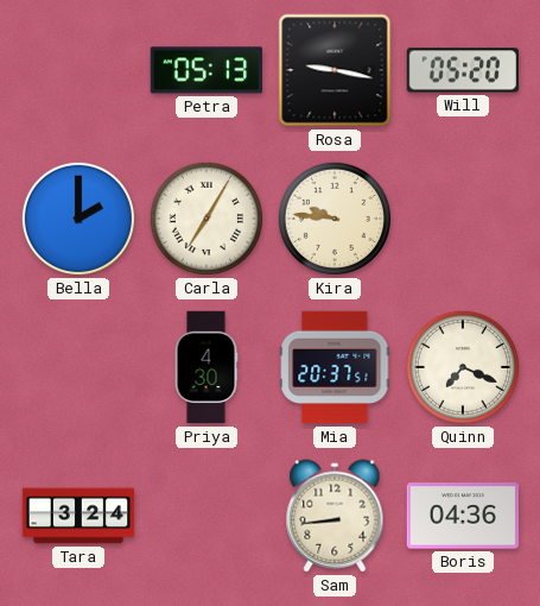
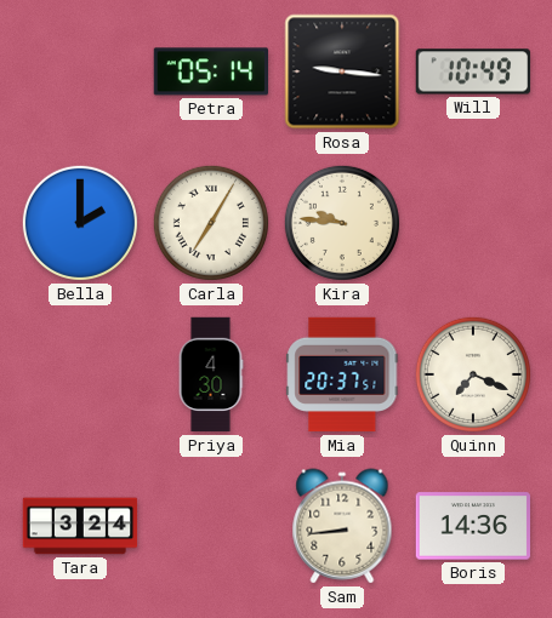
Petra: 05:13 -> 05:14 (210, 71)
Rosa: 9:17 -> 9:16 (342, 71)
Will: 05:20 -> 10:49 (473, 71)
Boris: 04:36 -> 14:36 (473, 526)
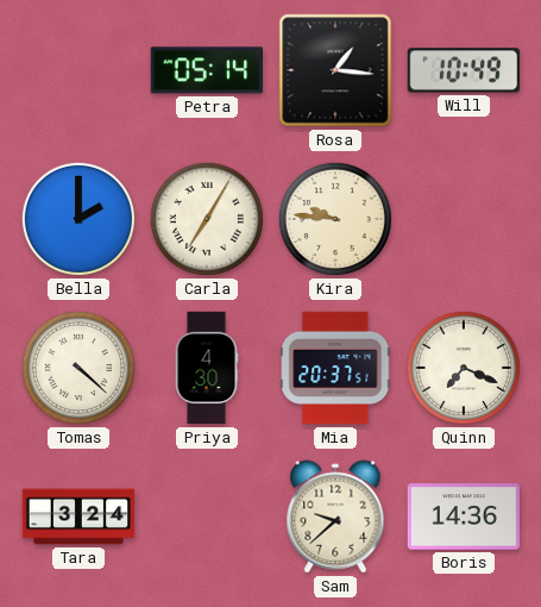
Rosa: 9:16 -> 1:16 (335, 70)
Tomas: none -> 4:22 (78, 368)
Sam: 8:44 -> 9:38 (335, 517)
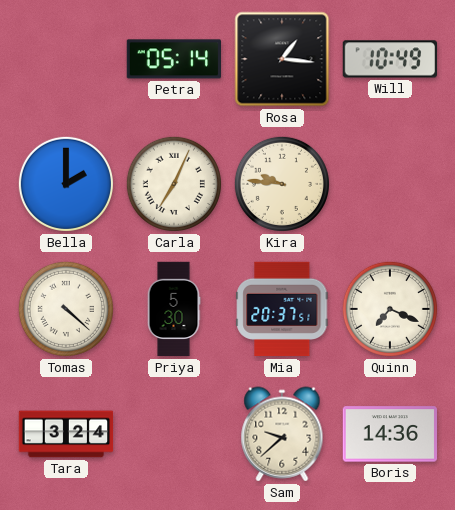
Carla: 7:05 -> 7:04 (174, 184)
Priya: 4:30 -> 5:30 (174, 309)
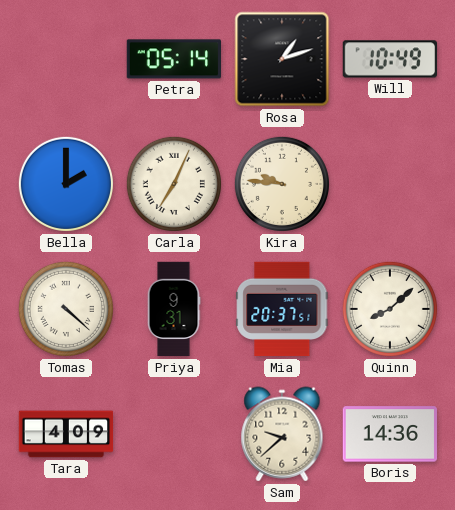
Rosa: 1:16 -> 1:12 (282, 59)
Priya: 5:30 -> 9:31 (174, 309)
Quinn: 7:19 -> 8:08 (390, 309)
Tara: 3:24 -> 4:09 (66, 434)
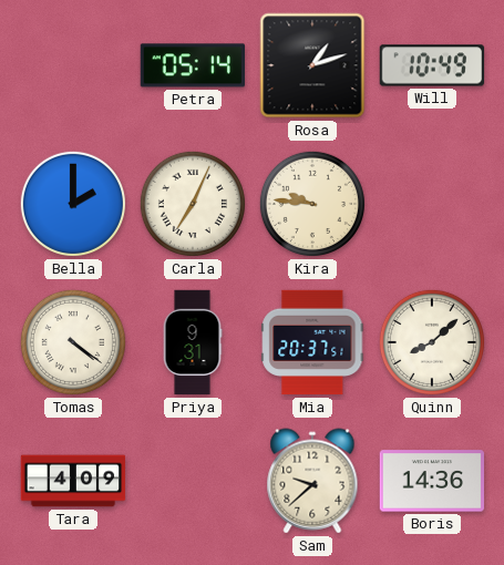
Tomas: 4:22 -> 4:21 (73, 342)
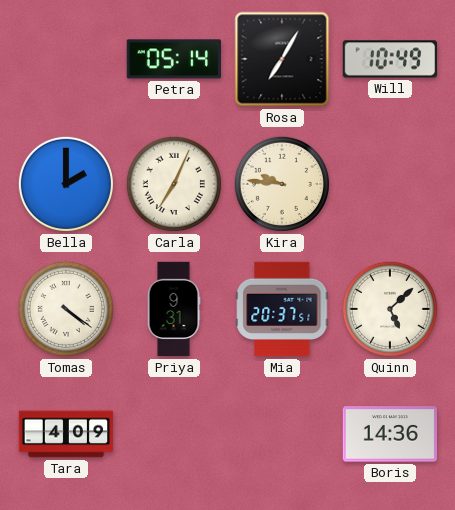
Rosa: 1:12 -> 7:05 (282, 59)
Quinn: 8:08 -> 5:08 (390, 309)
Sam: 9:38 -> none (312, 481)
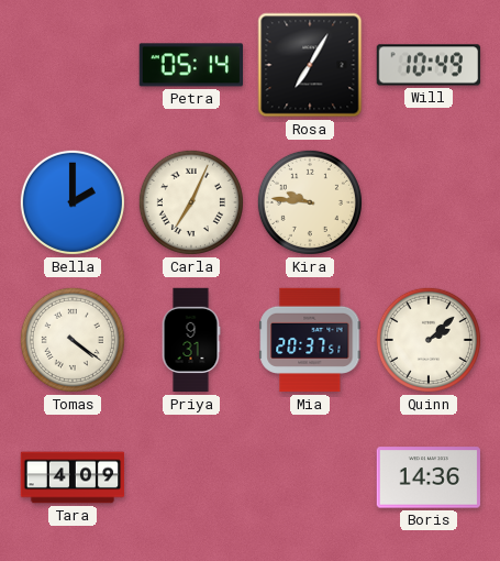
Quinn: 5:08 -> 2:08 (429, 340)
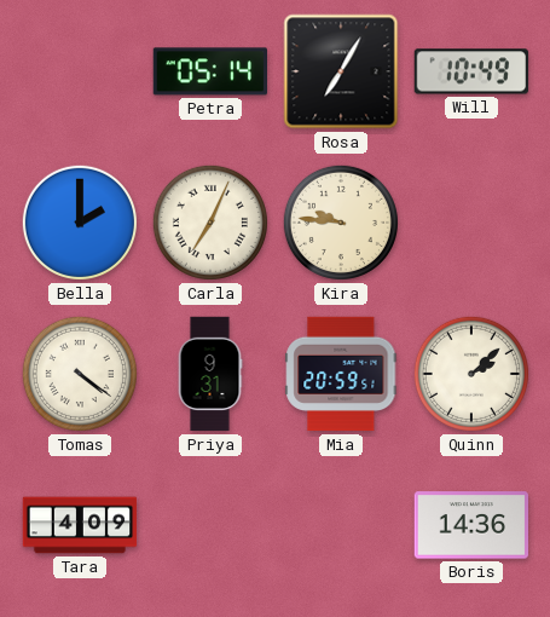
Mia: 20:37 -> 20:59 (341, 374)
